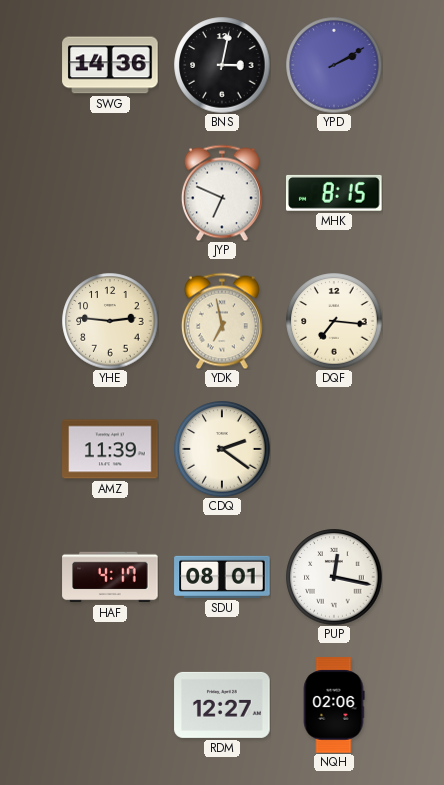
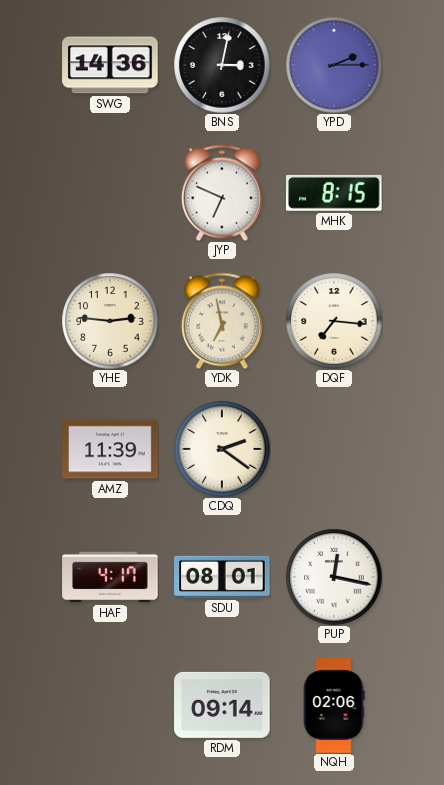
YPD: 2:10 -> 2:15 (334, 65)
RDM: 12:27 -> 09:14 (222, 705)
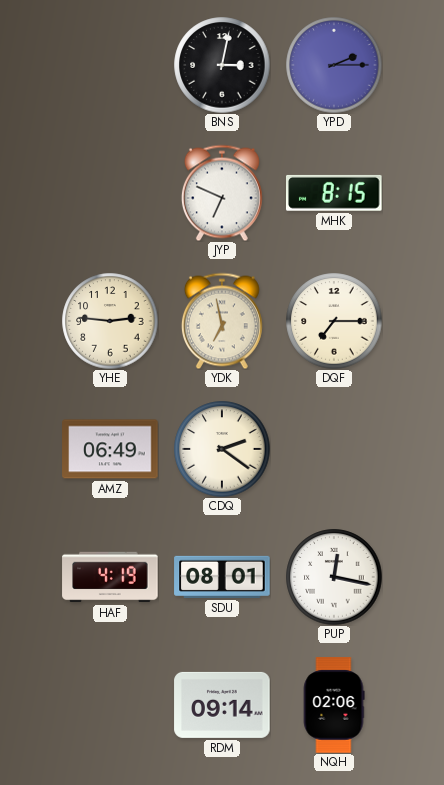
SWG: 14:36 -> none (110, 65)
DQF: 7:16 -> 7:15 (334, 321)
AMZ: 11:39 -> 06:49 (110, 449)
HAF: 4:17 -> 4:19 (110, 577)
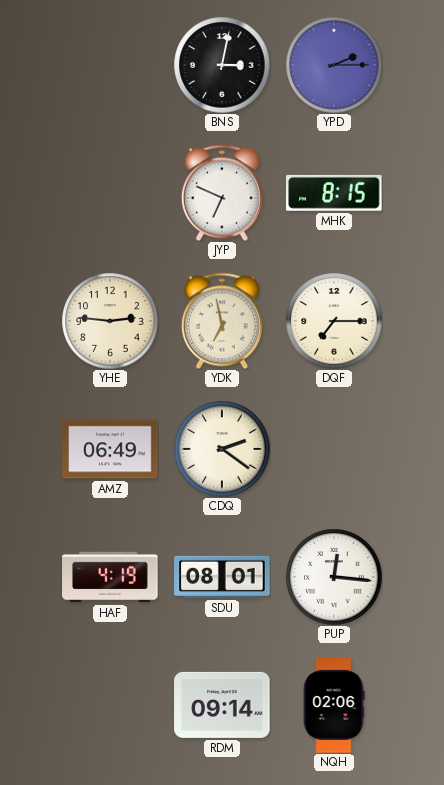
PUP: 12:17 -> 12:16 (334, 577)
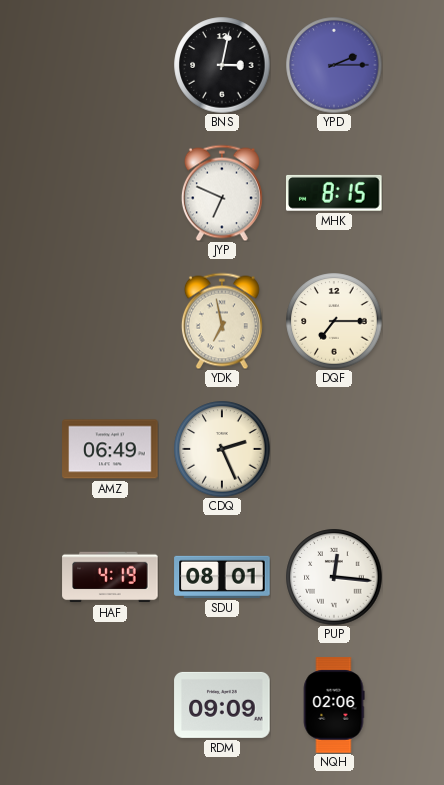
YHE: 2:46 -> none (110, 321)
CDQ: 2:21 -> 2:26 (222, 449)
RDM: 09:14 -> 09:09 (222, 705)
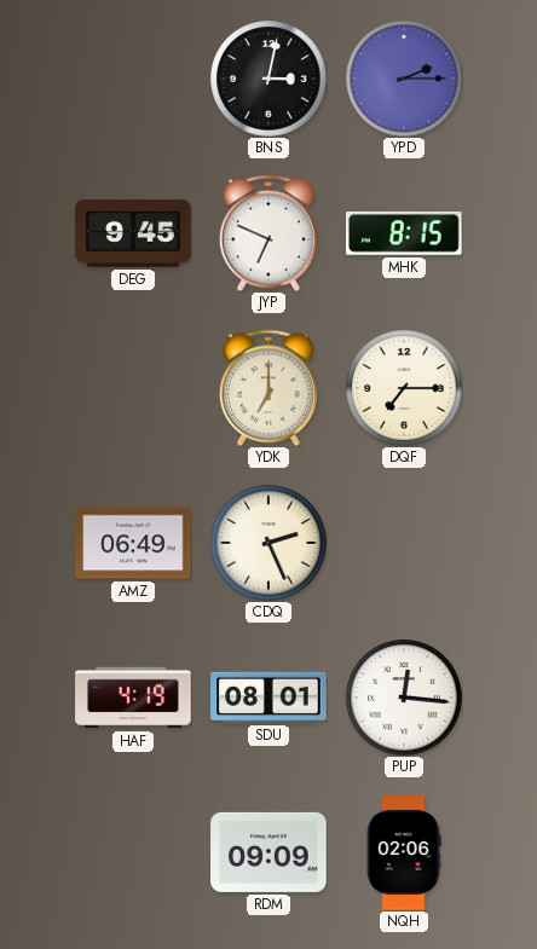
DEG: none -> 9:45 (133, 233)
YDK: 6:58 -> 7:00 (268, 388)
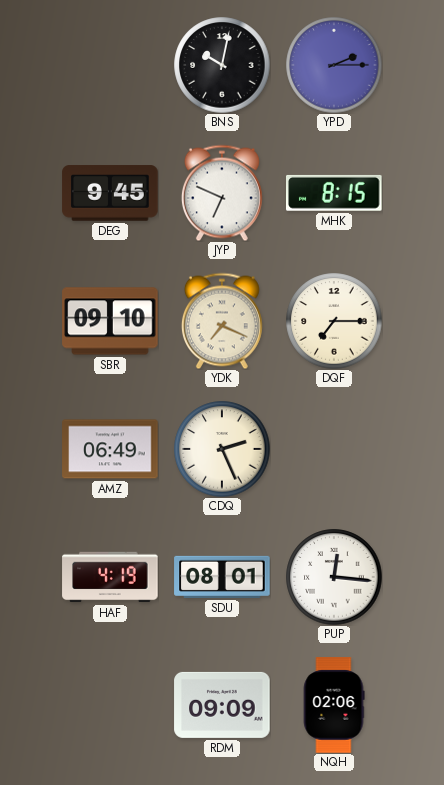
BNS: 3:02 -> 10:02 (222, 65)
SBR: none -> 09:10 (110, 321)
YDK: 7:00 -> 7:19 (222, 321)
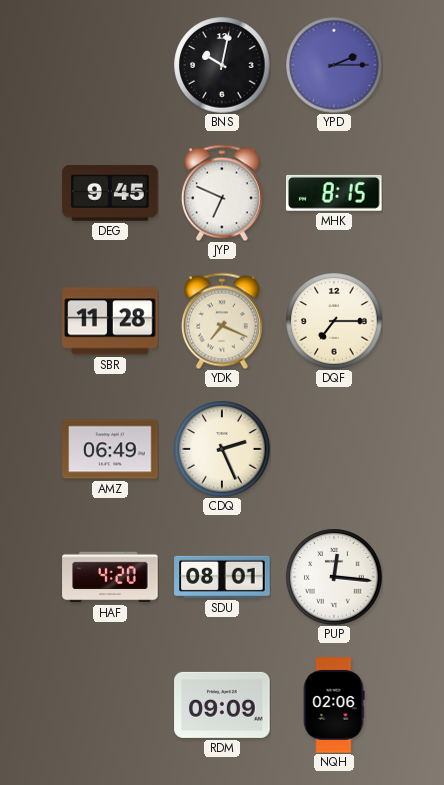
SBR: 09:10 -> 11:28 (110, 321)
HAF: 4:19 -> 4:20 (110, 577)
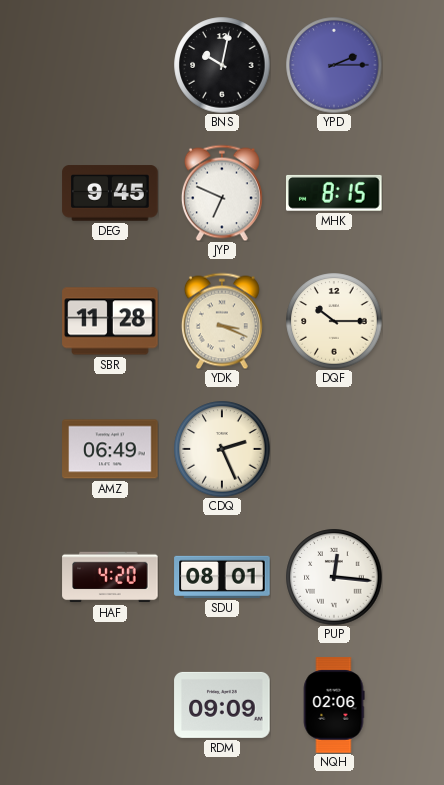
YDK: 7:19 -> 3:19 (222, 321)
DQF: 7:15 -> 10:15 (334, 321)
